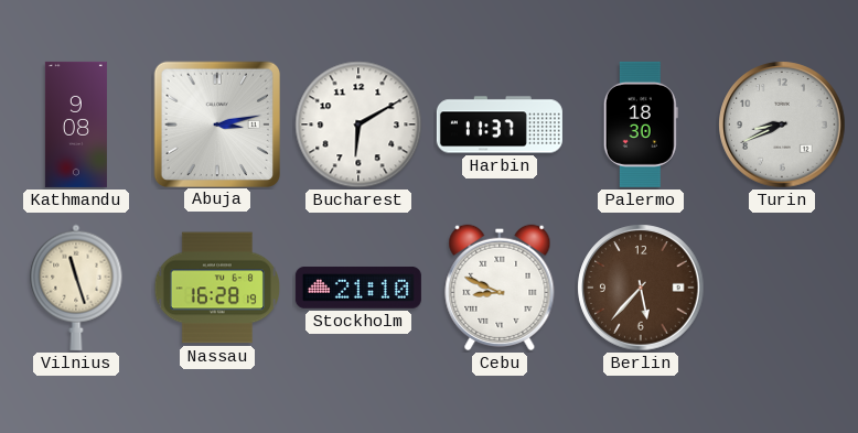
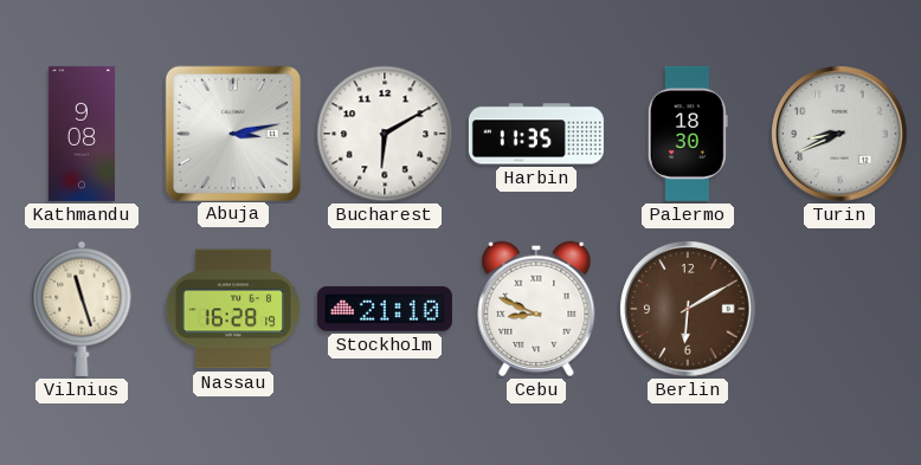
Harbin: 11:37 -> 11:35 (536, 134)
Berlin: 5:37 -> 6:10 (688, 309)
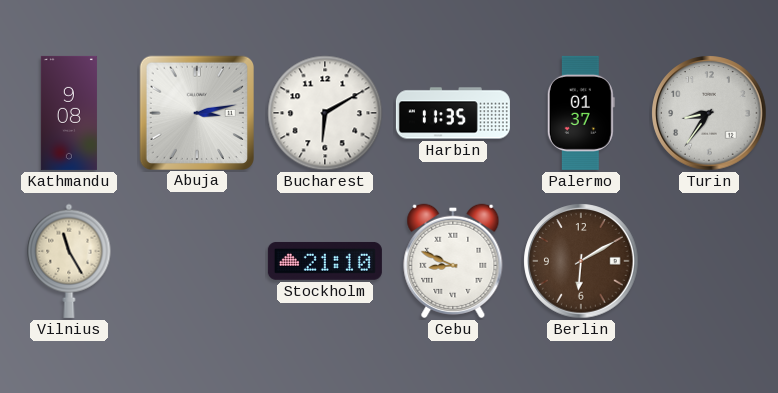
Palermo: 18:30 -> 01:37 (581, 113)
Turin: 8:41 -> 8:36 (709, 113)
Vilnius: 11:27 -> 11:25 (69, 261)
Nassau: 16:28 -> none (233, 309)
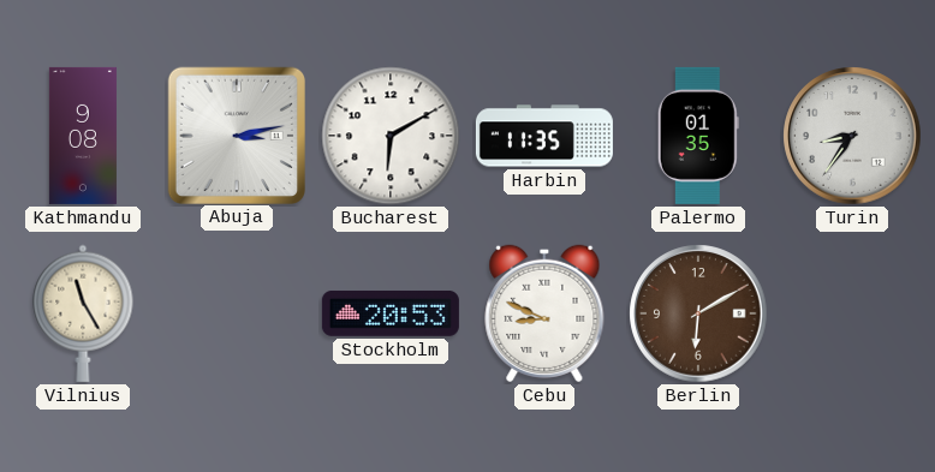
Palermo: 01:37 -> 01:35 (698, 136)
Stockholm: 21:10 -> 20:53 (391, 313)
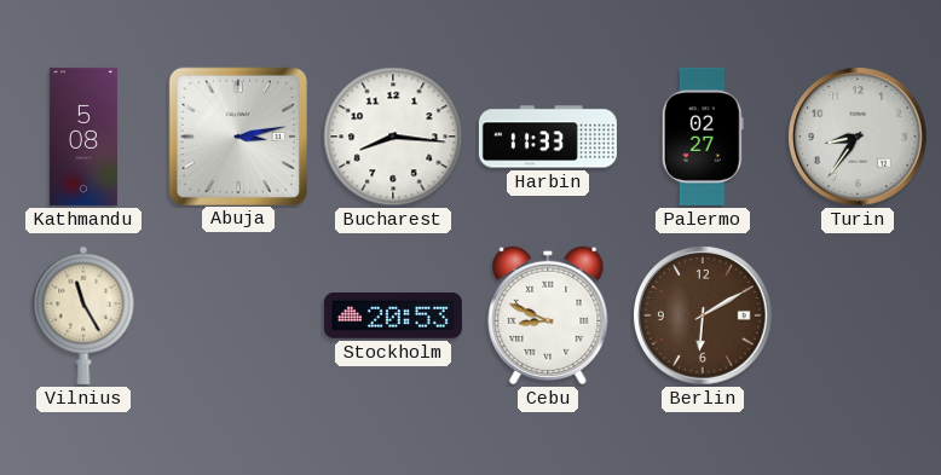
Kathmandu: 9:08 -> 5:08 (83, 137)
Bucharest: 6:10 -> 8:16 (393, 137)
Harbin: 11:35 -> 11:33 (548, 137)
Palermo: 01:35 -> 02:27 (703, 137)
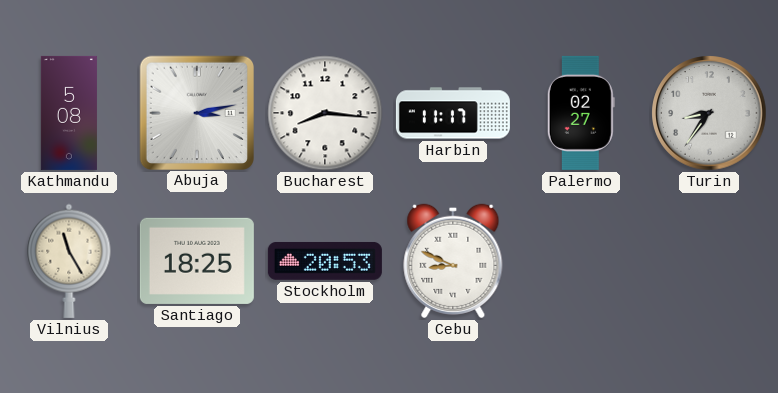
Harbin: 11:33 -> 11:17 (453, 113)
Santiago: none -> 18:25 (197, 261)
Berlin: 6:10 -> none (703, 315)
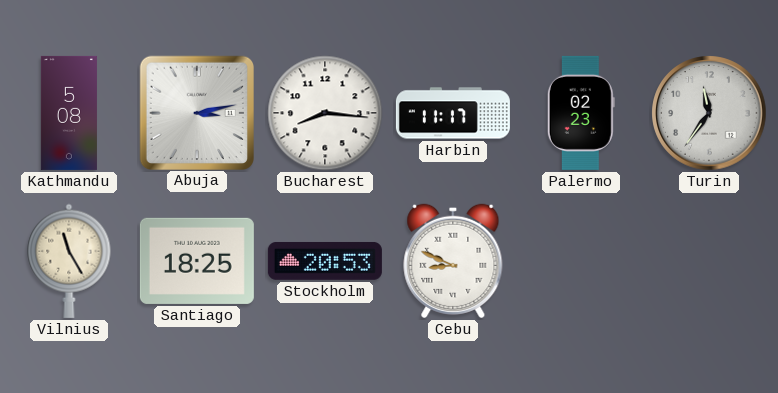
Palermo: 02:27 -> 02:23 (581, 113)
Turin: 8:36 -> 11:36 (709, 113)
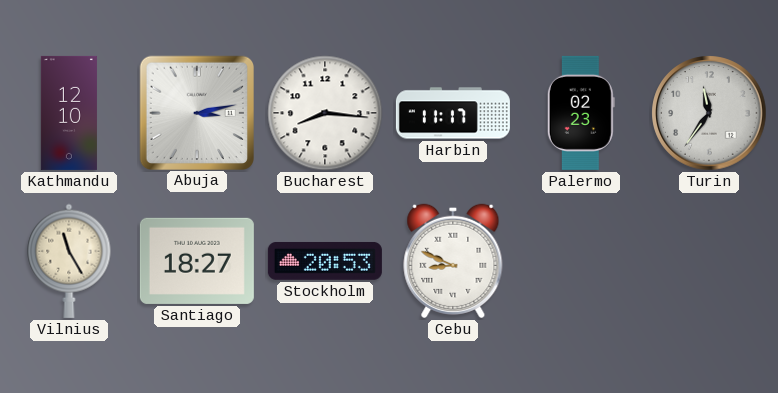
Kathmandu: 5:08 -> 12:10 (69, 113)
Santiago: 18:25 -> 18:27 (197, 261)
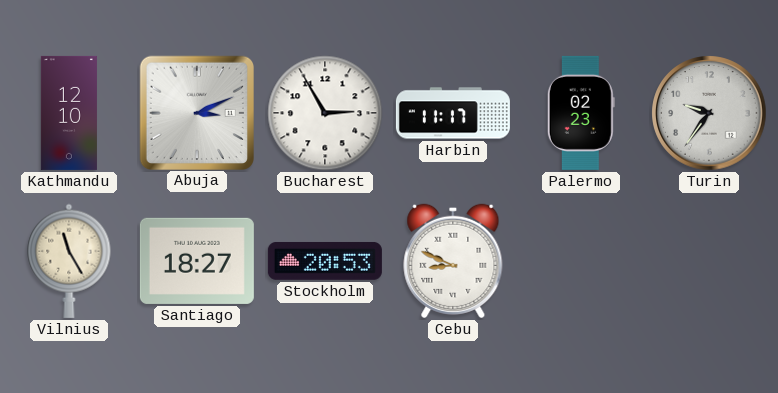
Abuja: 3:13 -> 3:11 (196, 112)
Bucharest: 8:16 -> 2:55 (325, 113)
Turin: 11:36 -> 9:36 (709, 113)
